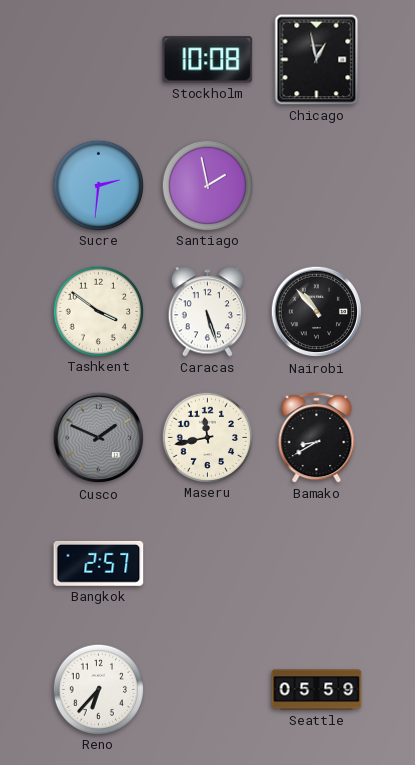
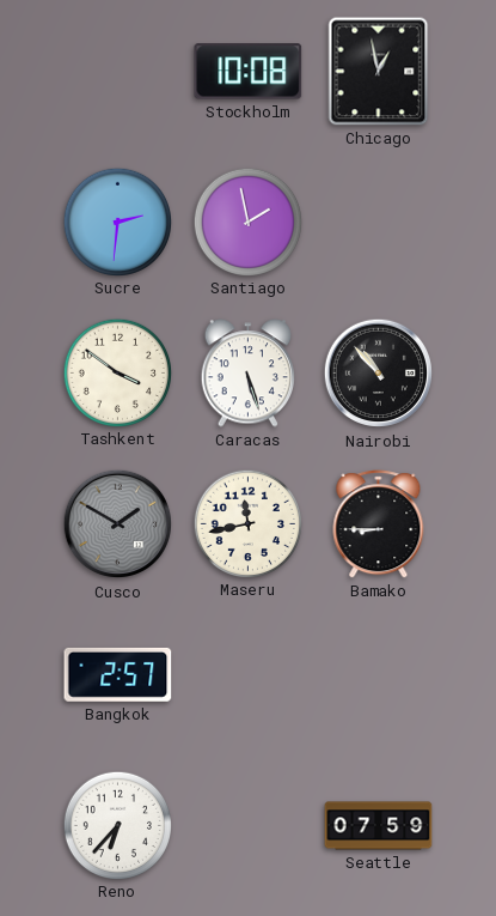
Cusco: 1:49 -> 1:50 (118, 524)
Bamako: 8:40 -> 8:45 (379, 524)
Seattle: 05:59 -> 07:59 (379, 826)
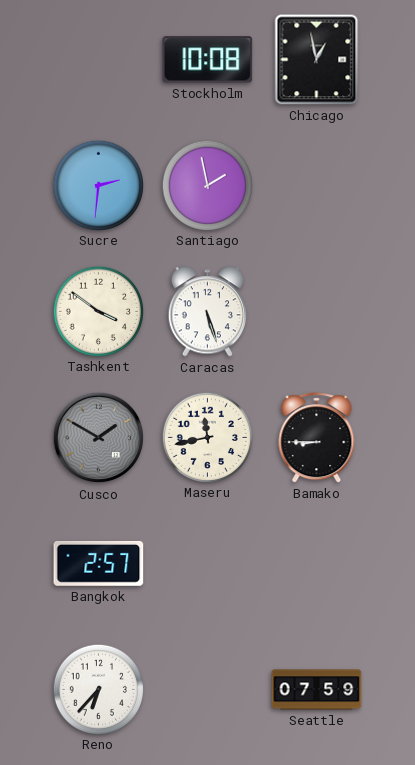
Nairobi: 10:53 -> none (379, 374)
